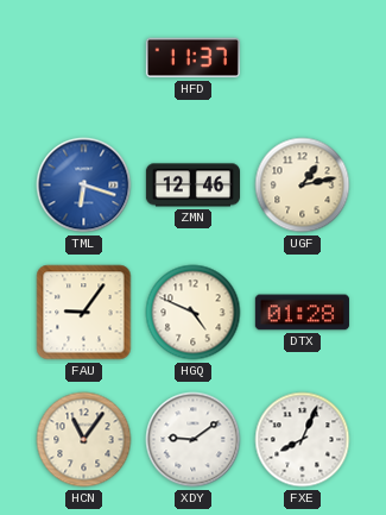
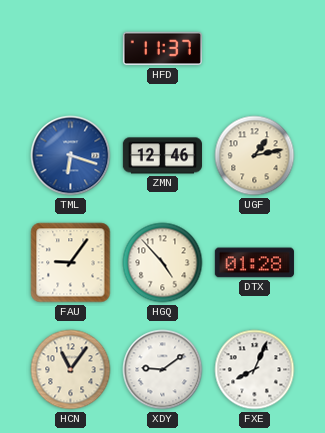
HGQ: 4:49 -> 4:53 (163, 263)
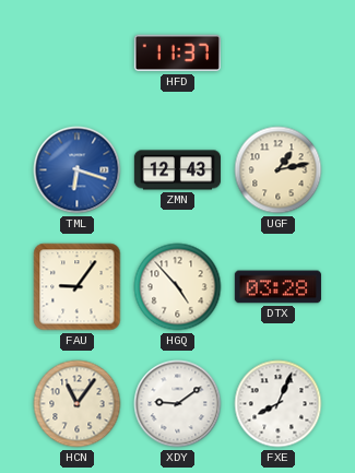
ZMN: 12:46 -> 12:43 (177, 170)
DTX: 01:28 -> 03:28 (277, 287)
